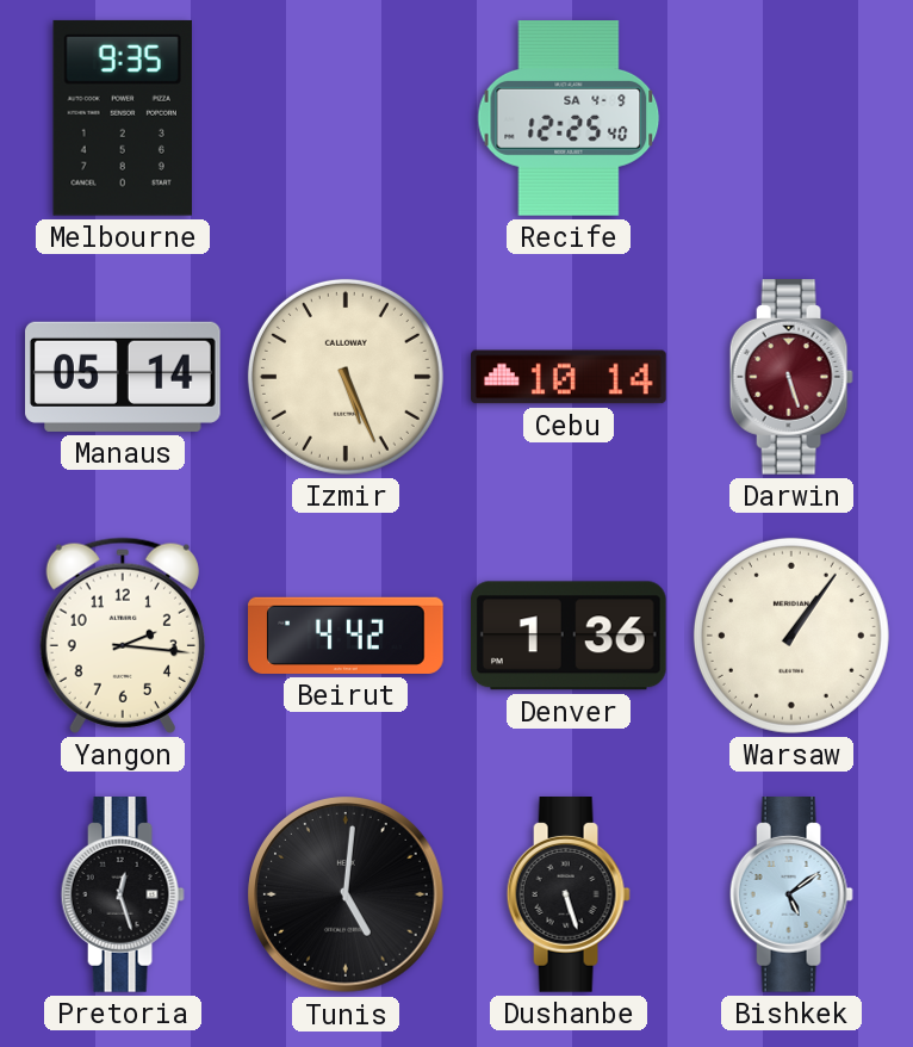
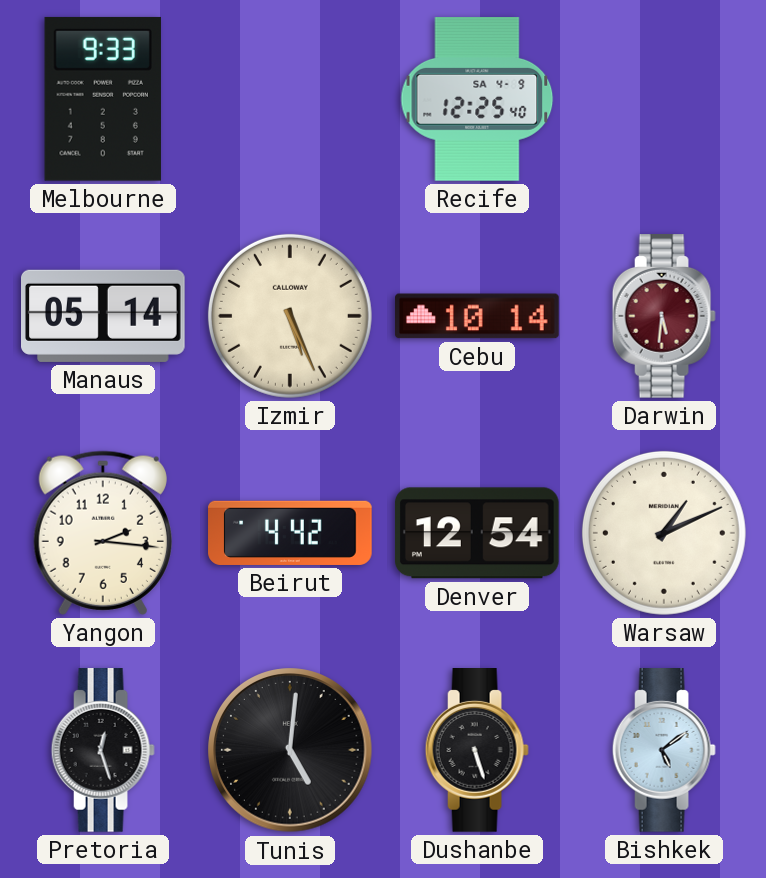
Melbourne: 9:35 -> 9:33 (103, 99)
Darwin: 5:27 -> 5:31 (664, 317)
Denver: 1:36 -> 12:54 (477, 533)
Warsaw: 1:06 -> 1:11 (664, 533)
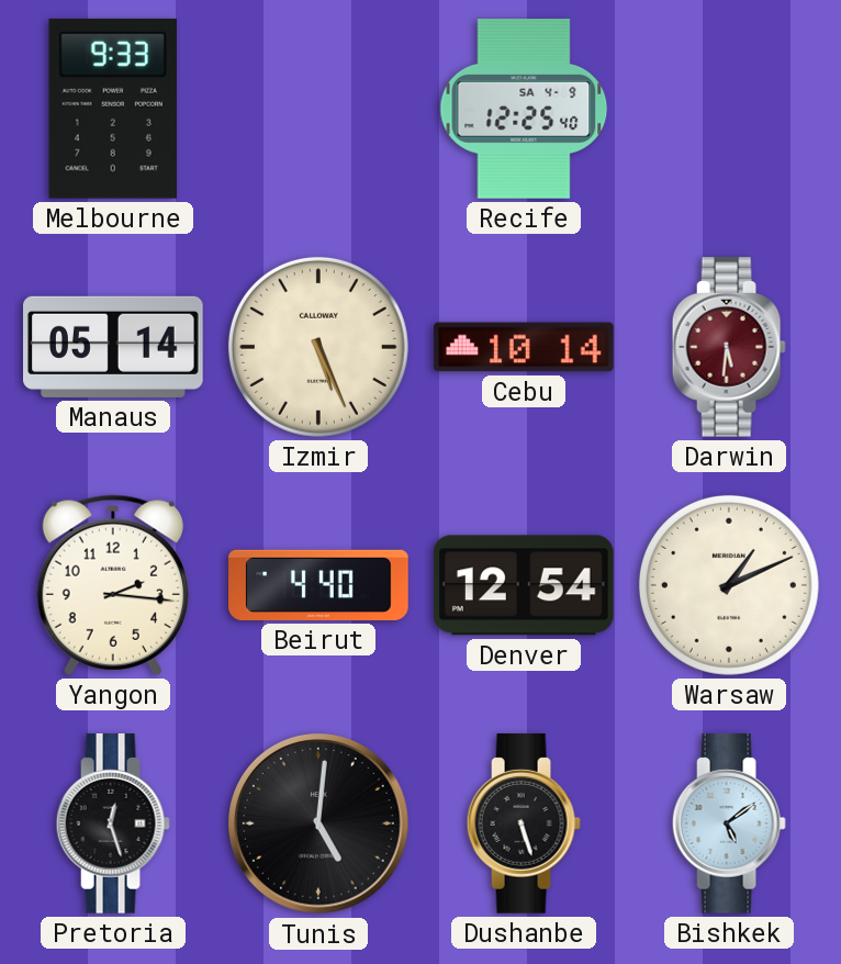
Beirut: 4:42 -> 4:40 (318, 585)
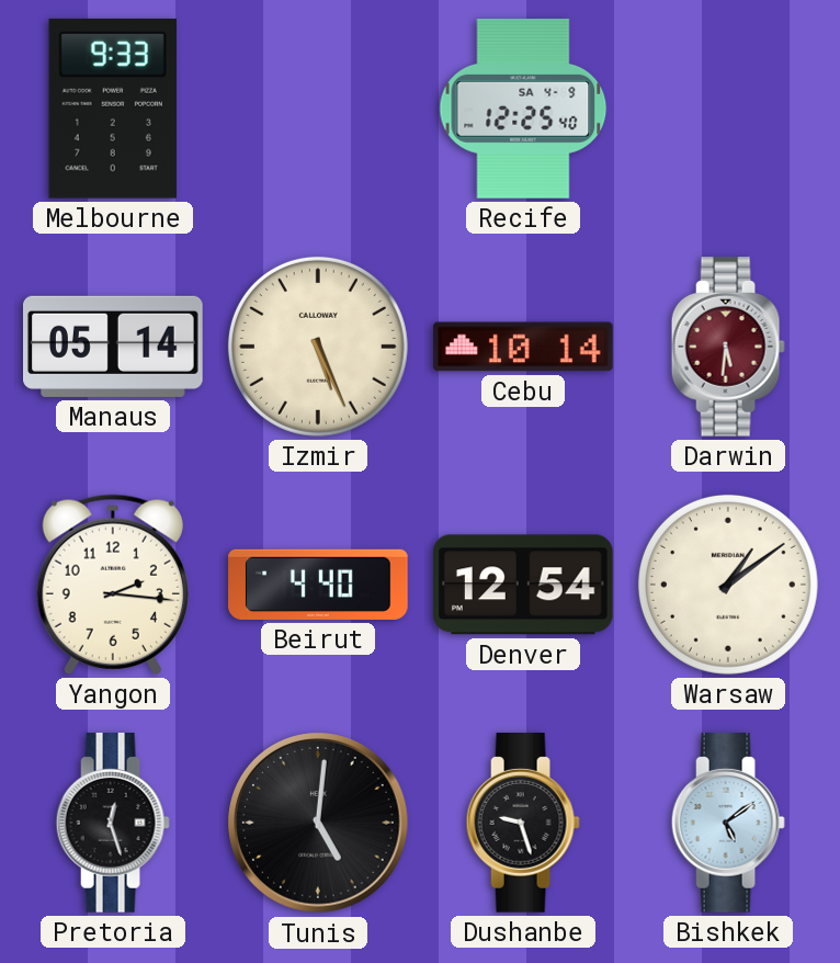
Warsaw: 1:11 -> 1:09 (728, 585)
Dushanbe: 5:27 -> 9:27 (523, 824)
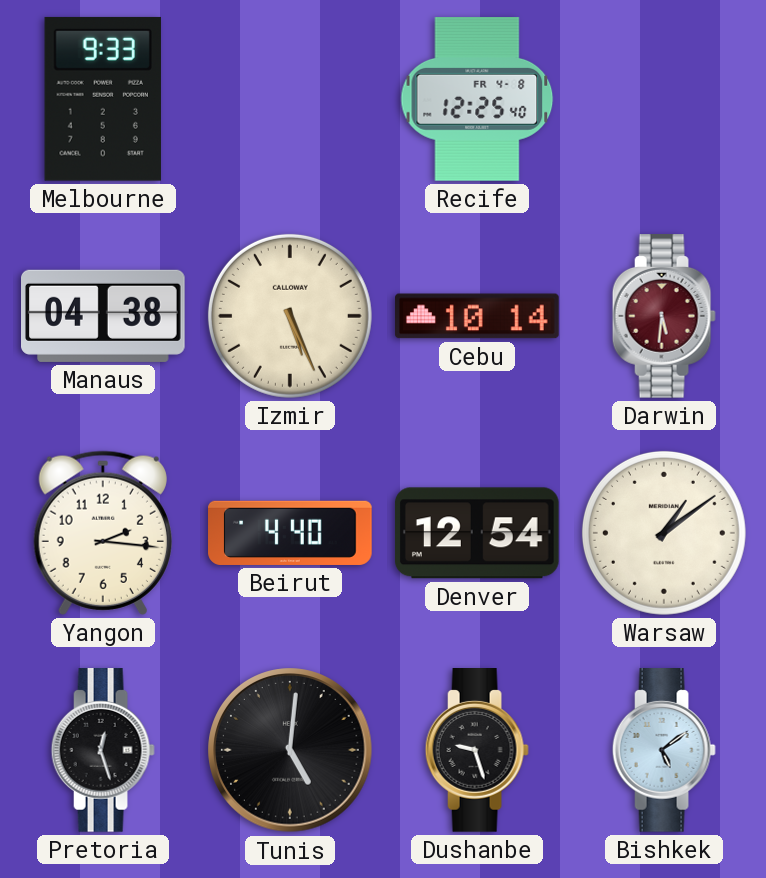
Recife date: SA 4-9 -> FR 4-8 (477, 100)
Manaus: 05:14 -> 04:38 (104, 316)
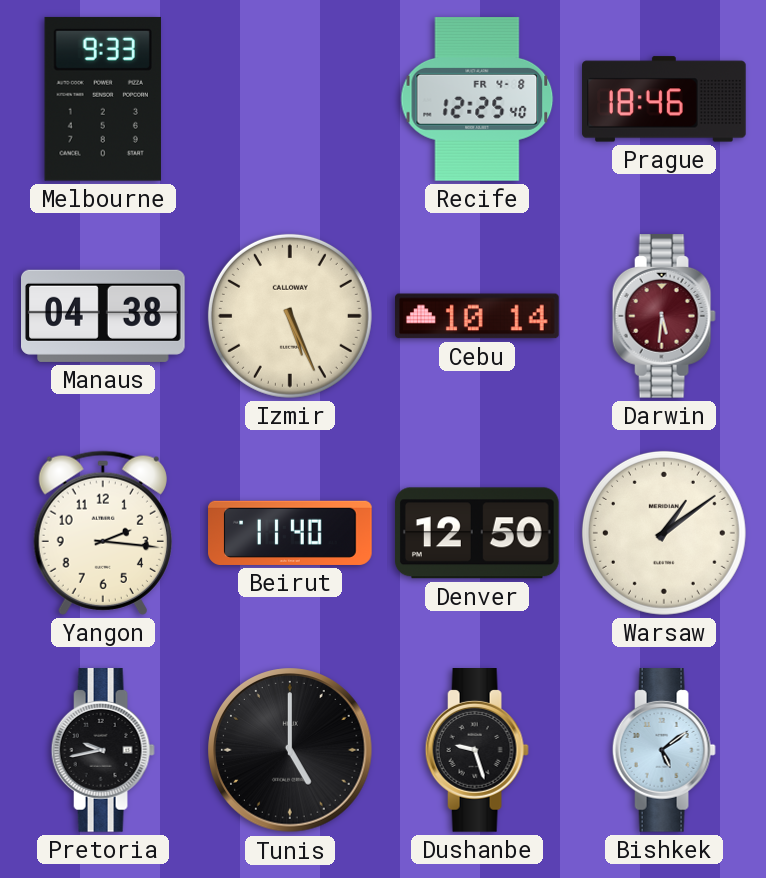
Prague: none -> 18:46 (664, 99)
Beirut: 4:40 -> 11:40 (290, 533)
Denver: 12:54 -> 12:50 (477, 533)
Pretoria: 12:27 -> 9:43 (103, 751)
Tunis: 5:01 -> 5:00 (290, 750)
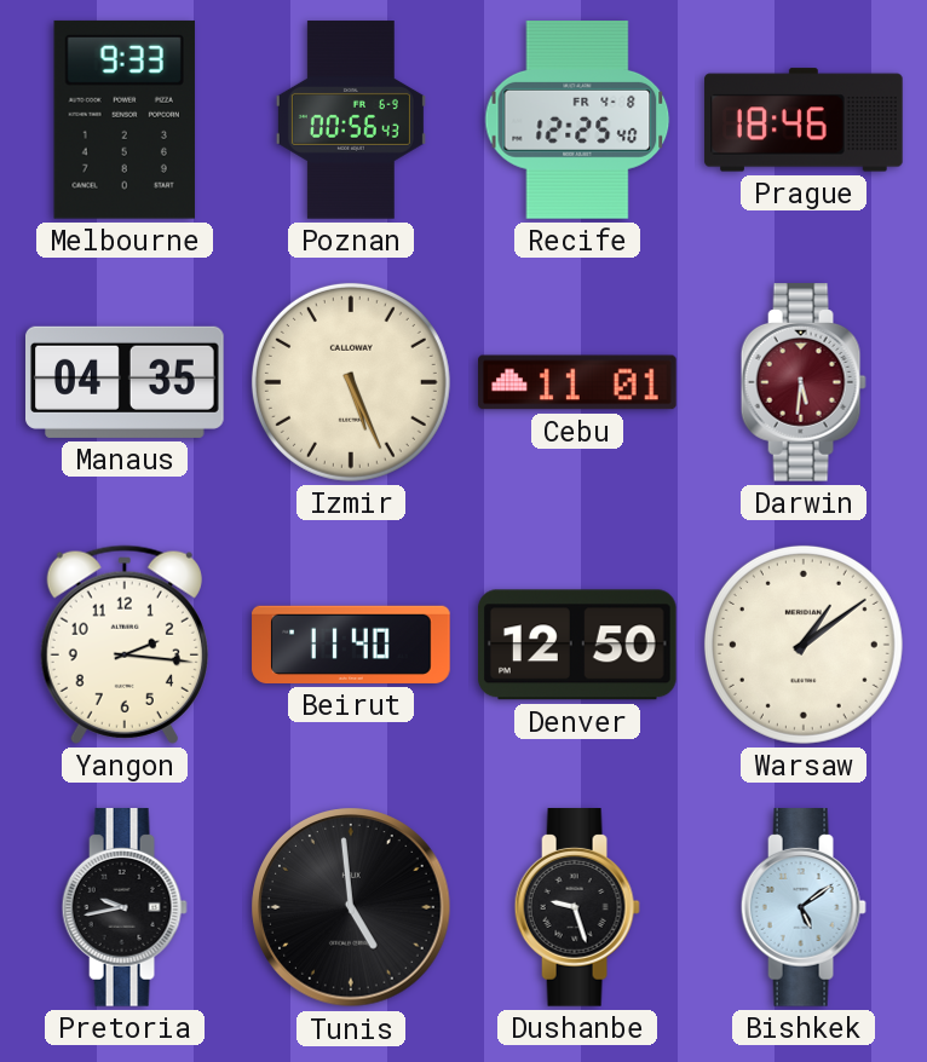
Poznan: none -> 00:56 (351, 120)
Manaus: 04:38 -> 04:35 (126, 382)
Cebu: 10:14 -> 11:01 (577, 382)
Tunis: 5:00 -> 4:59 (351, 907)
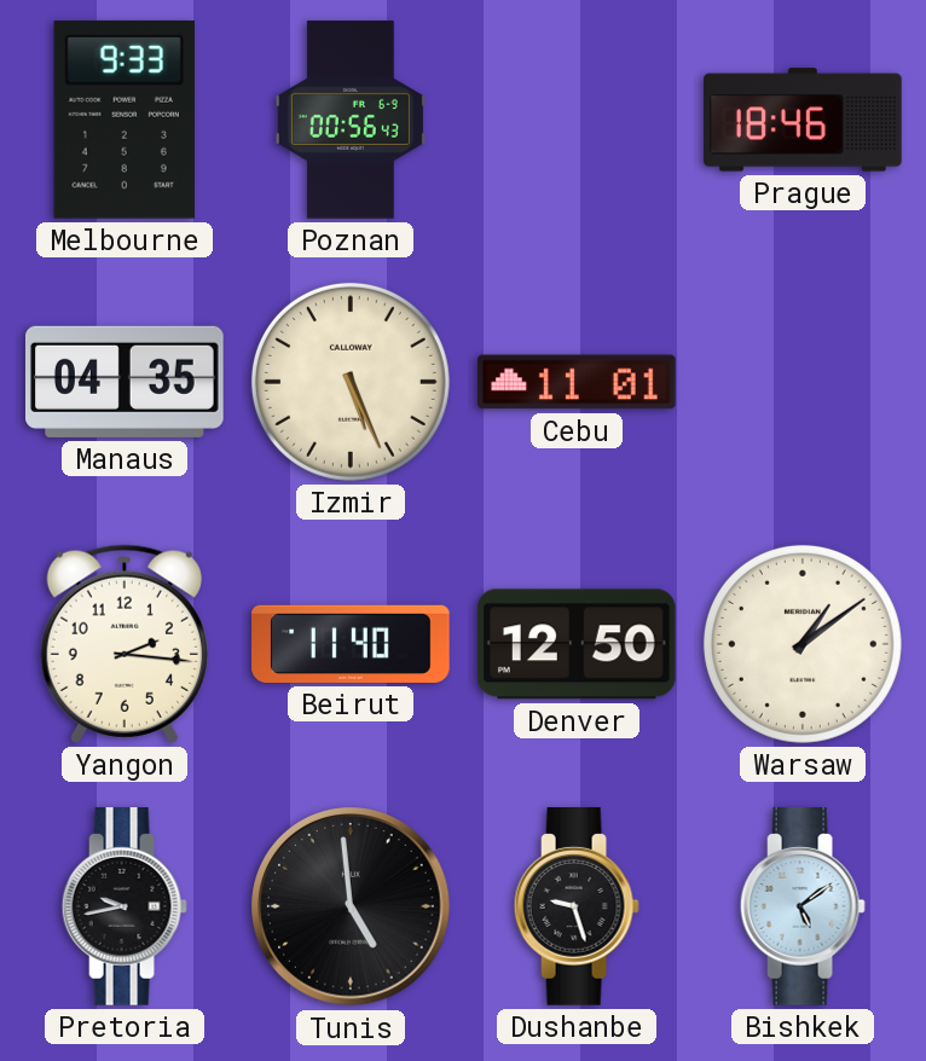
Recife: 12:25 -> none (577, 121)
Darwin: 5:31 -> none (804, 383)
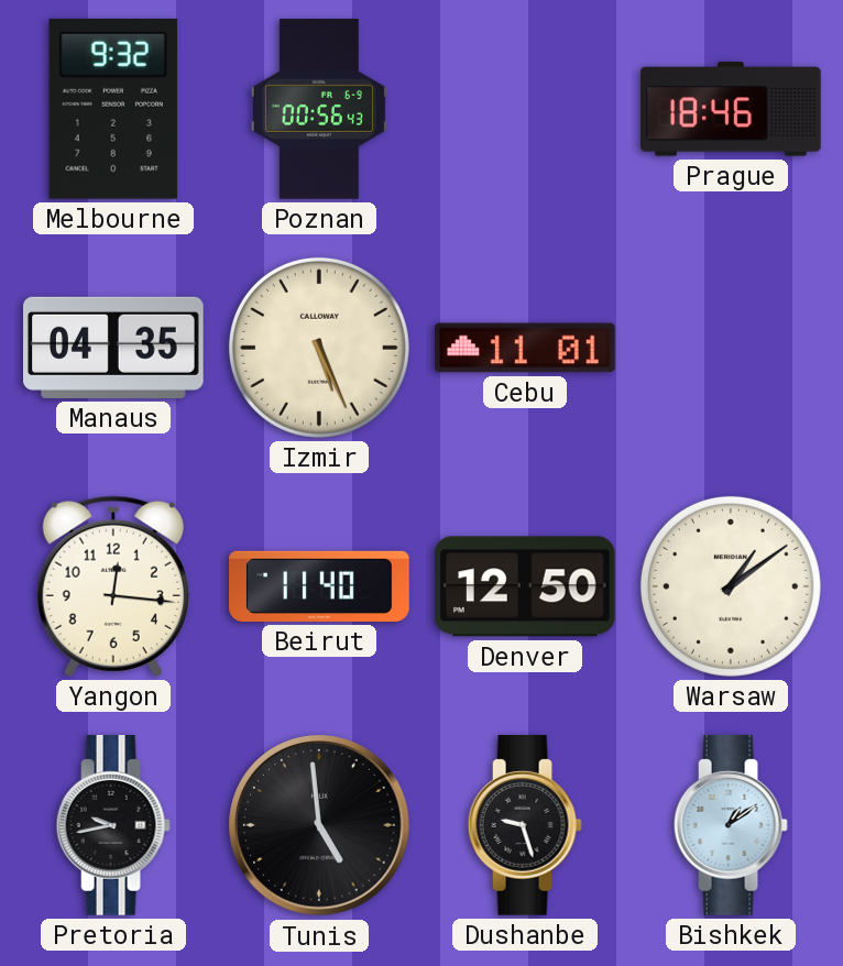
Melbourne: 9:33 -> 9:32 (113, 109)
Yangon: 2:16 -> 12:16 (113, 586)
Bishkek: 5:09 -> 1:09 (731, 826)
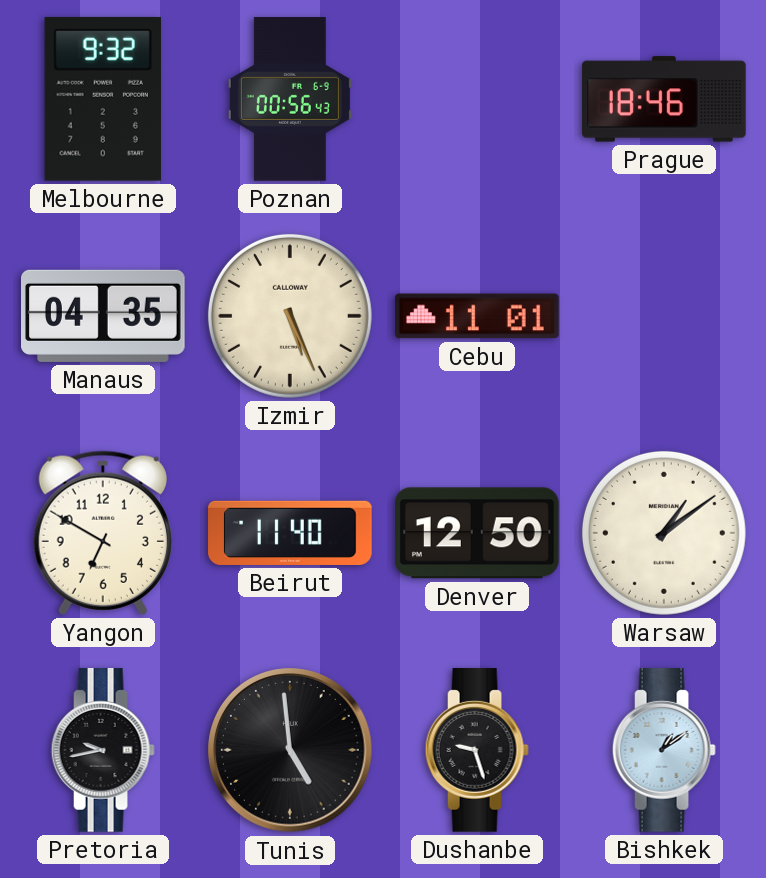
Yangon: 12:16 -> 6:50 (103, 533)
